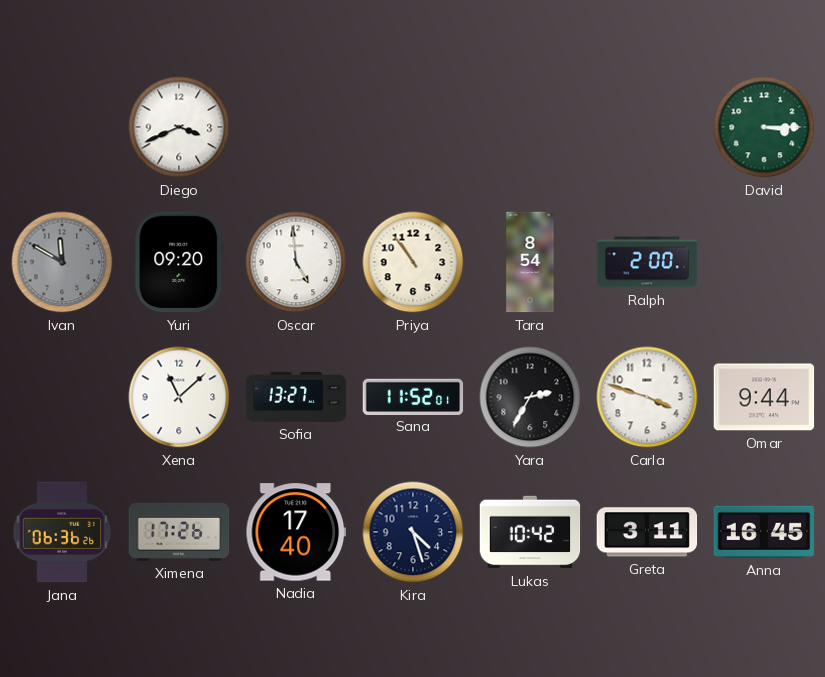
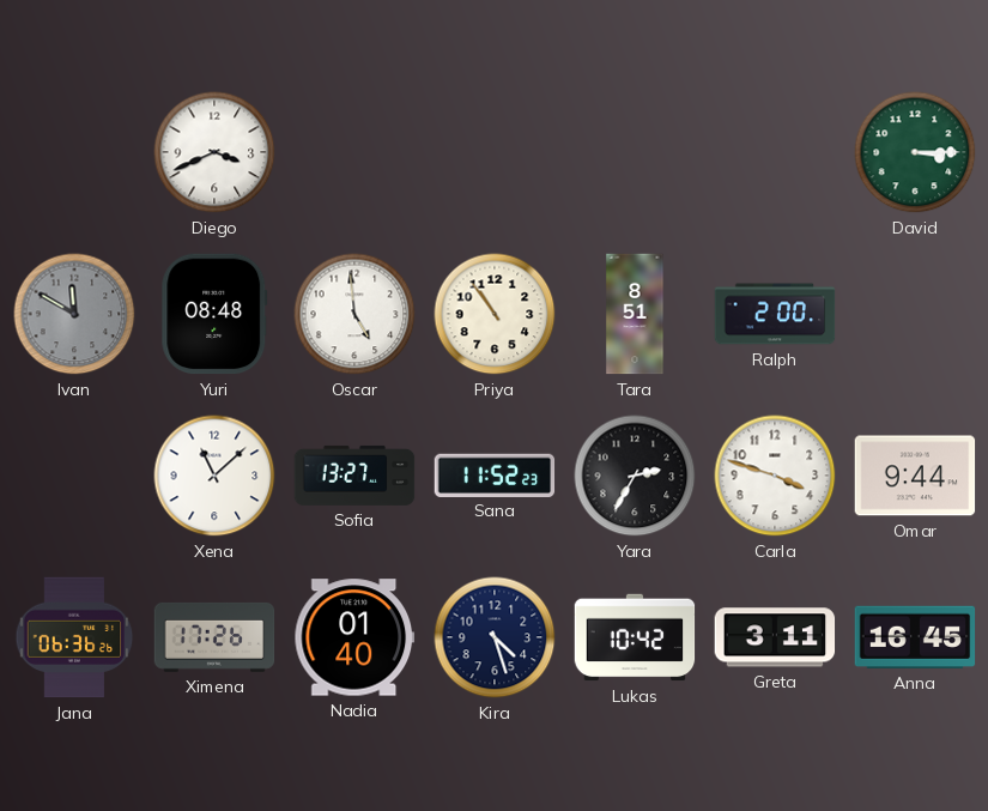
Yuri: 09:20 -> 08:48 (214, 314)
Tara: 8:54 -> 8:51 (635, 314)
Sana: 11:52:01 -> 11:52:23 (495, 474)
Nadia: 17:40 -> 01:40 (354, 637)
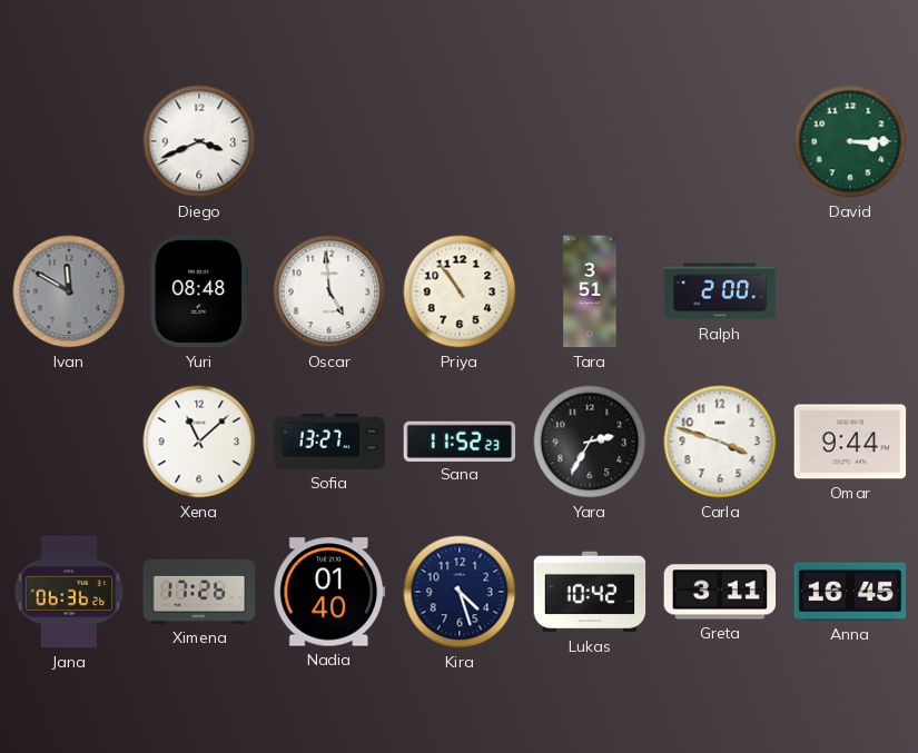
Tara: 8:51 -> 3:51 (590, 291)
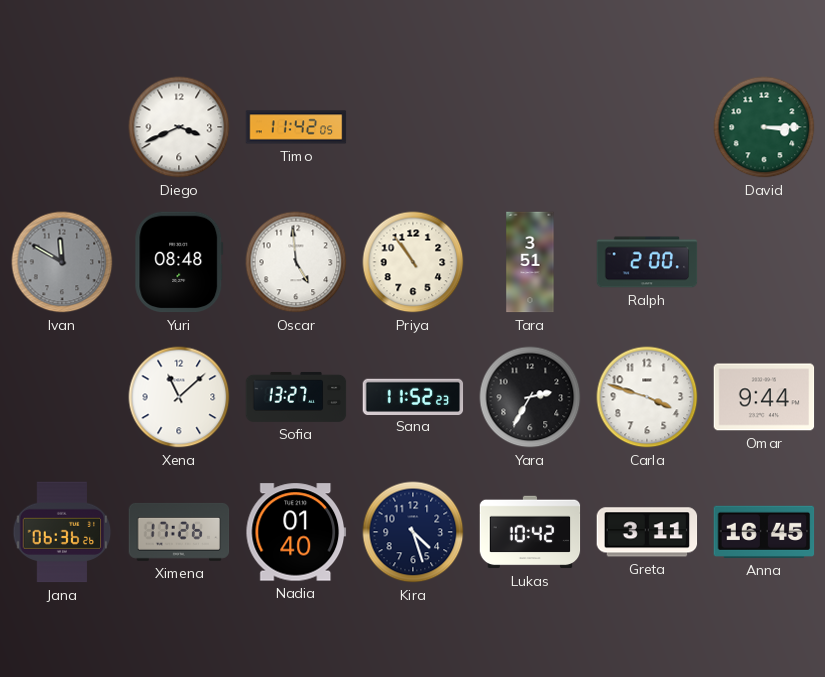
Timo: none -> 11:42 (296, 127)
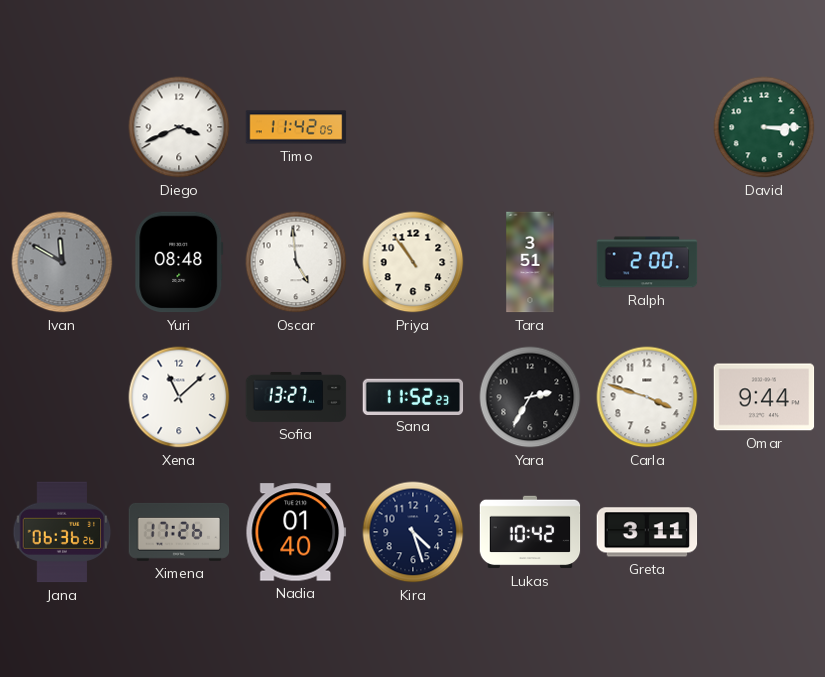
Anna: 16:45 -> none (764, 532)
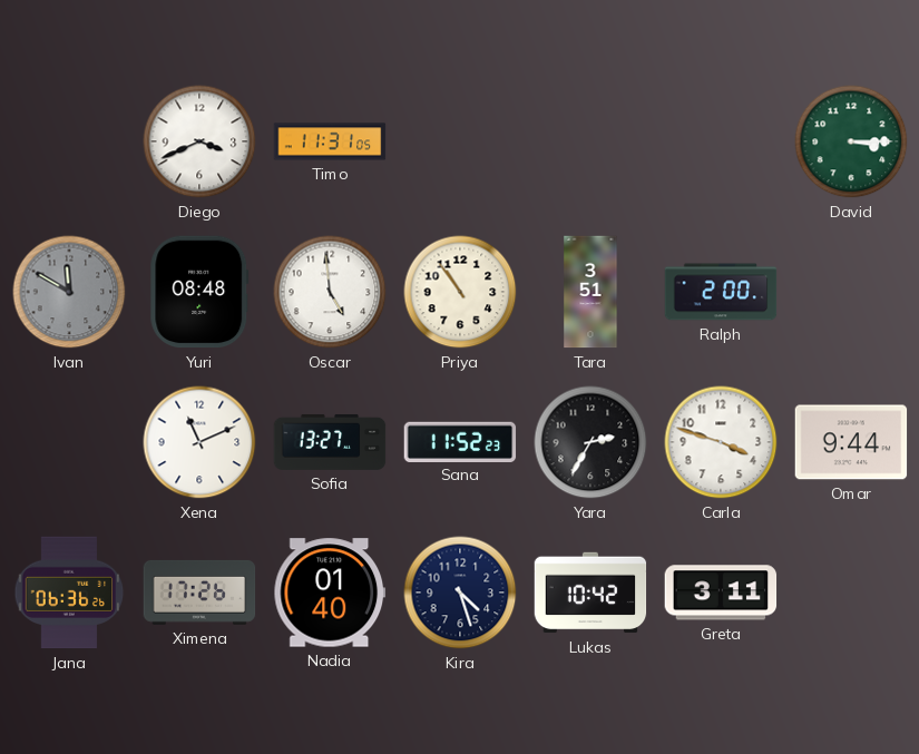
Timo: 11:42 -> 11:31 (330, 141)
Xena: 11:08 -> 11:11 (199, 442)
